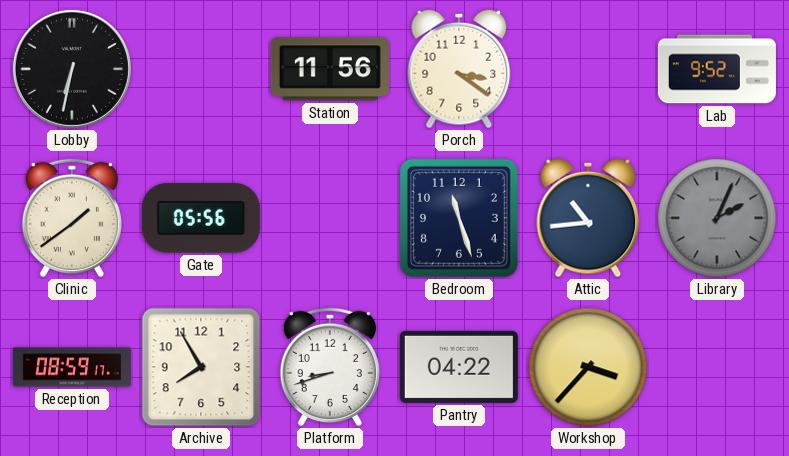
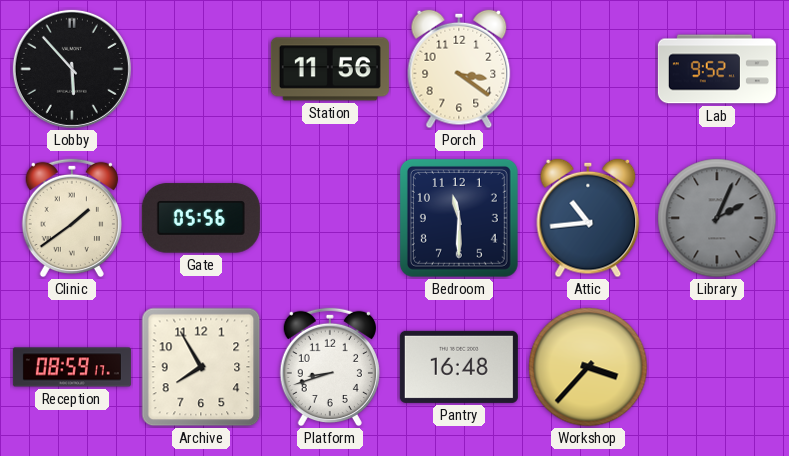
Lobby: 6:32 -> 5:53 (72, 69)
Bedroom: 11:27 -> 11:30 (459, 218)
Pantry: 04:22 -> 16:48 (459, 367)
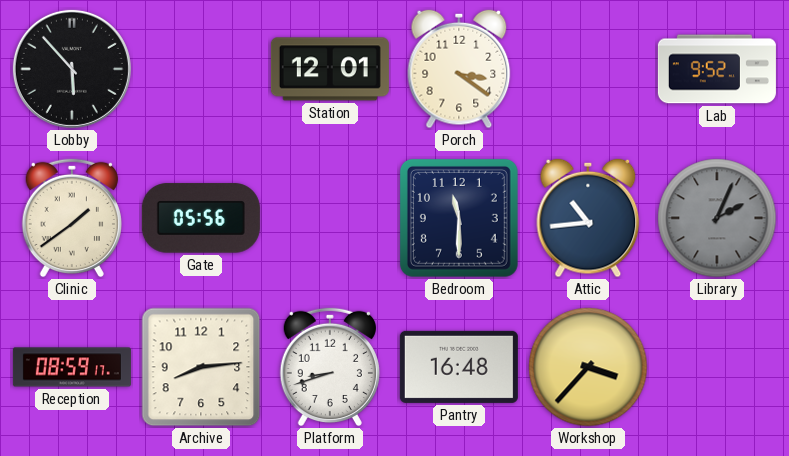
Station: 11:56 -> 12:01 (330, 69)
Archive: 7:55 -> 8:14 (201, 367)
